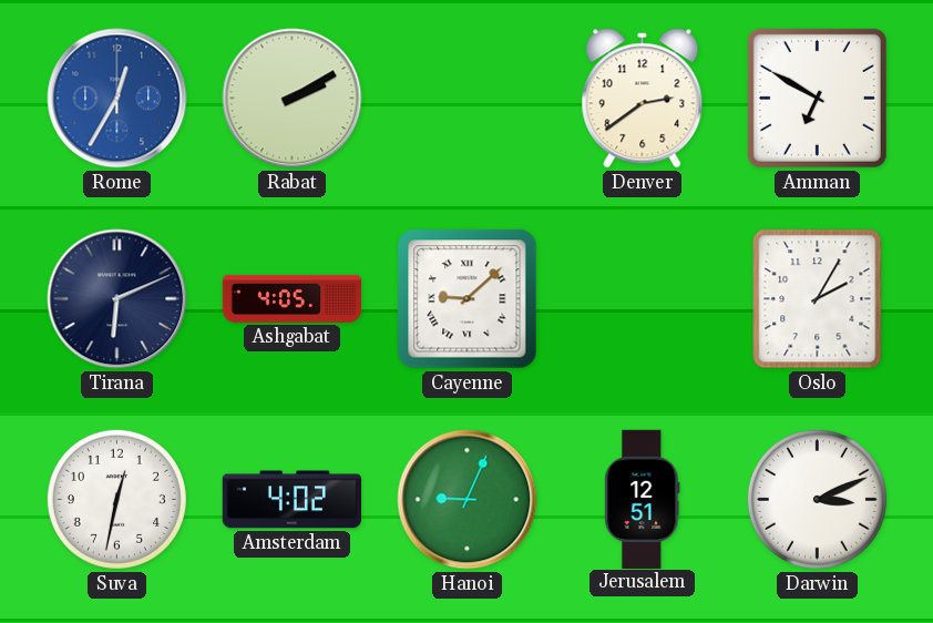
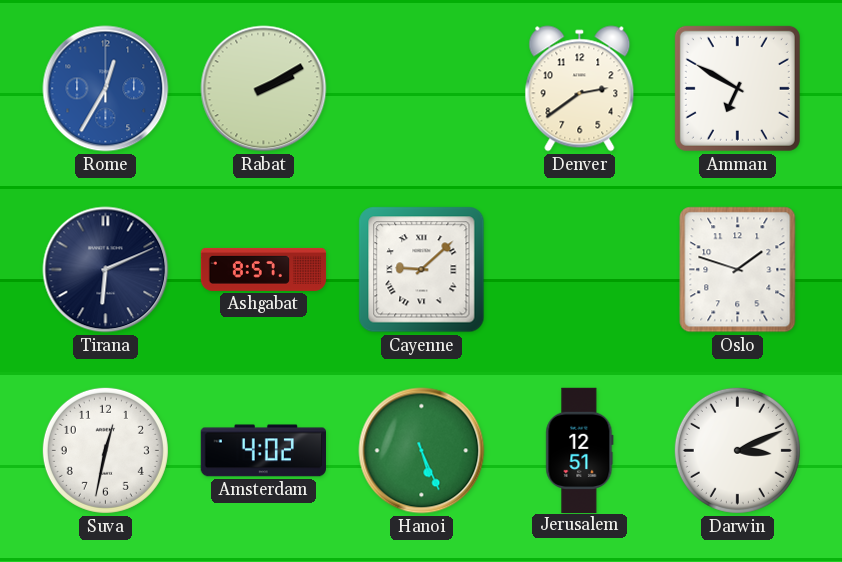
Ashgabat: 4:05 -> 8:57 (264, 269)
Oslo: 2:05 -> 1:48 (738, 270)
Hanoi: 9:04 -> 5:26 (422, 451)
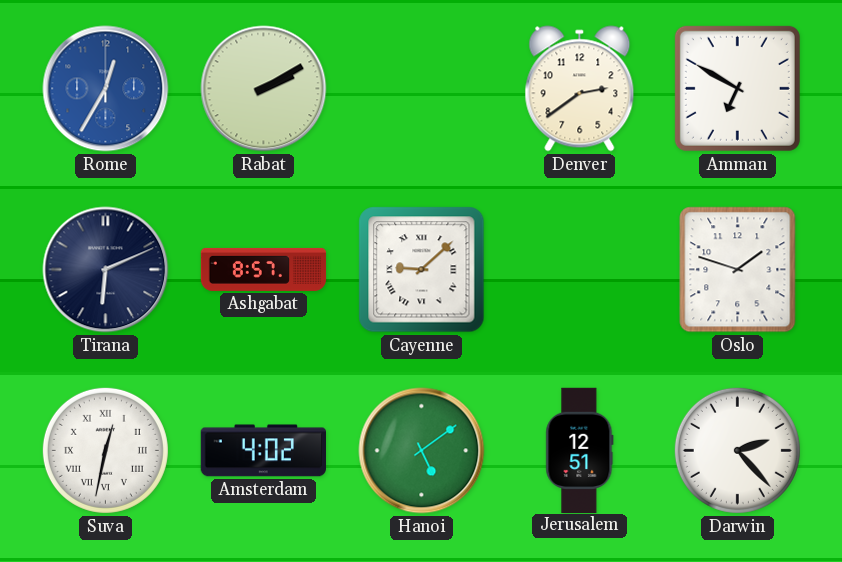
Suva numerals: Arabic -> Roman (105, 450)
Hanoi: 5:26 -> 5:09 (422, 451)
Darwin: 3:11 -> 2:23 (737, 450)
